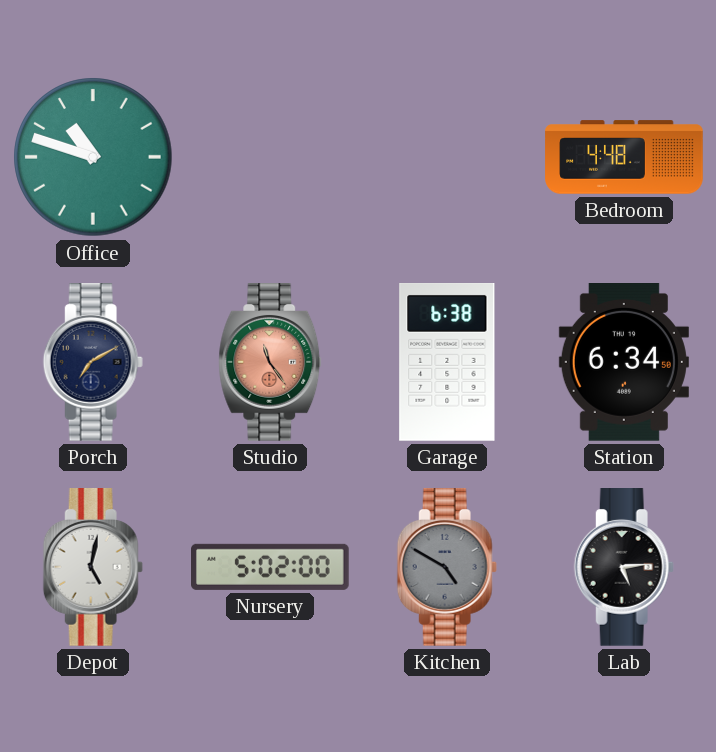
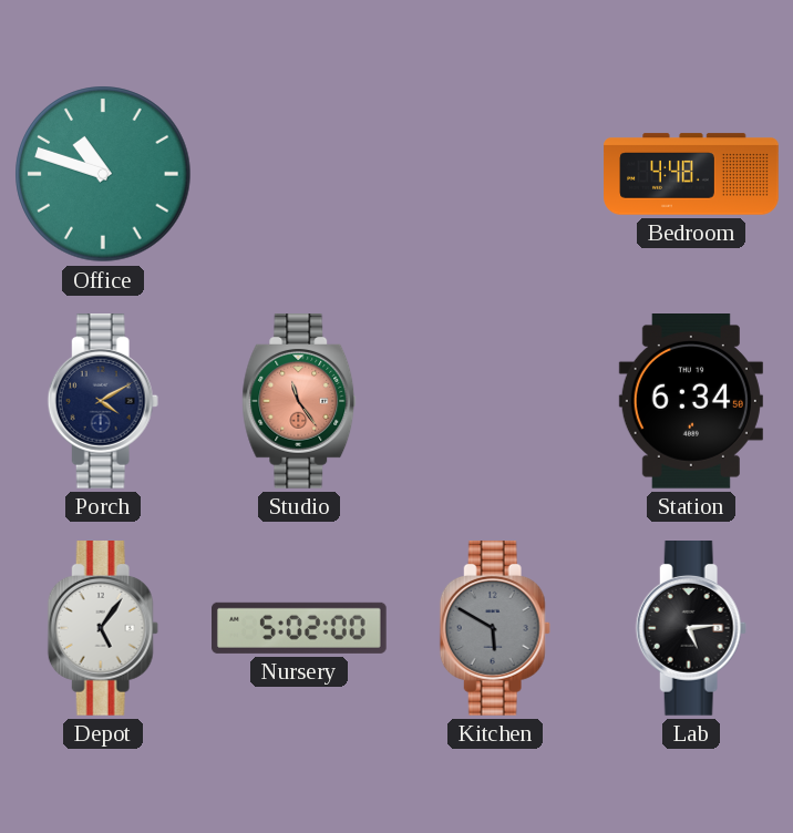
Porch: 7:10 -> 4:10 (103, 402)
Garage: 6:38 -> none (447, 363)
Depot: 5:02 -> 5:06 (103, 629)
Kitchen: 4:50 -> 5:50 (495, 629)
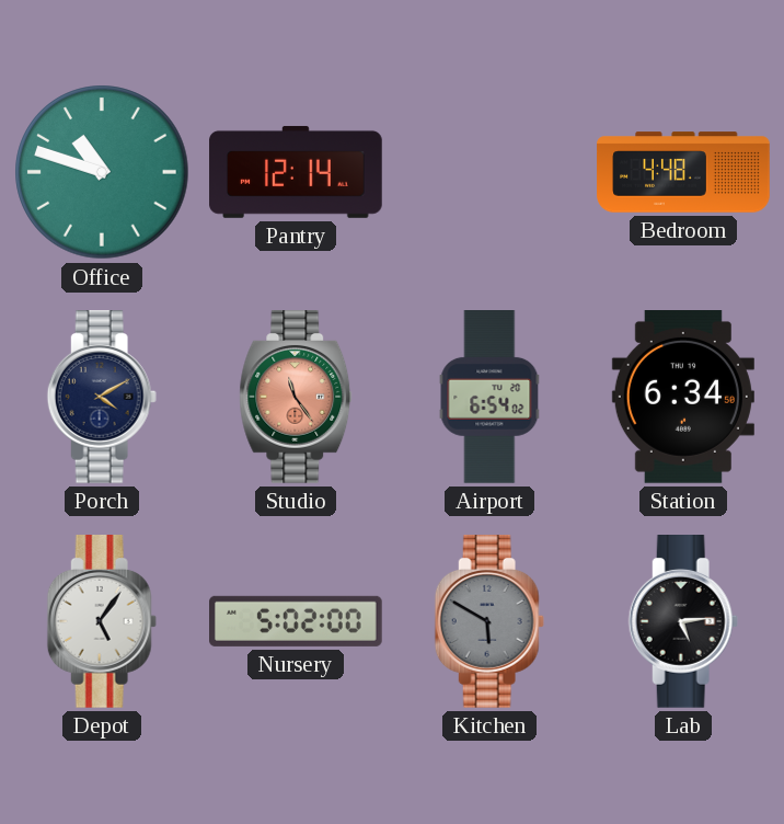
Pantry: none -> 12:14 (296, 172)
Airport: none -> 6:54 (489, 398)
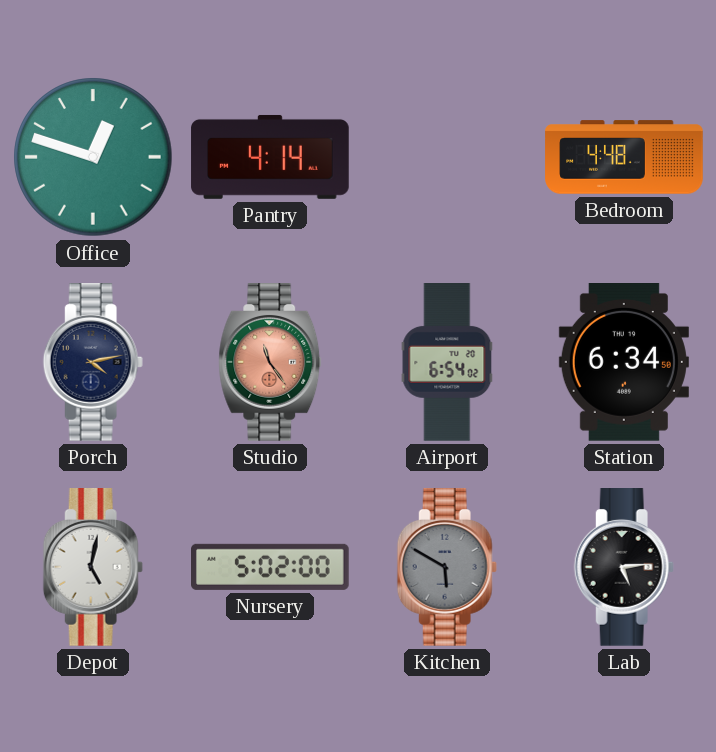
Office: 10:48 -> 12:48 (93, 157)
Pantry: 12:14 -> 4:14 (270, 157)
Porch: 4:10 -> 4:13 (93, 363)
Depot: 5:06 -> 5:02 (93, 568)
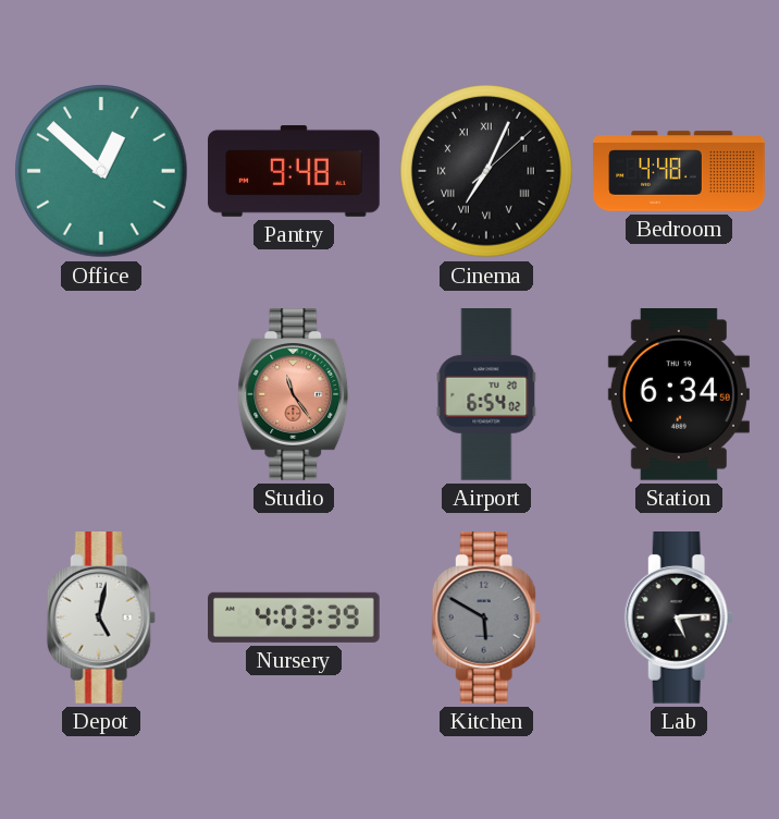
Office: 12:48 -> 12:52 (101, 171)
Pantry: 4:14 -> 9:48 (294, 171)
Cinema: none -> 7:04 (486, 171)
Porch: 4:13 -> none (93, 363)
Nursery: 5:02 -> 4:03 (295, 618)
